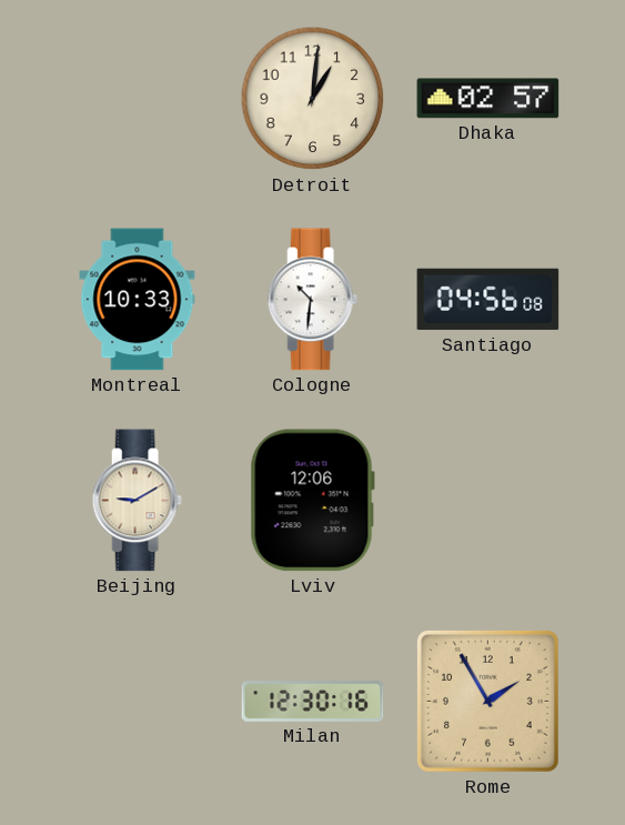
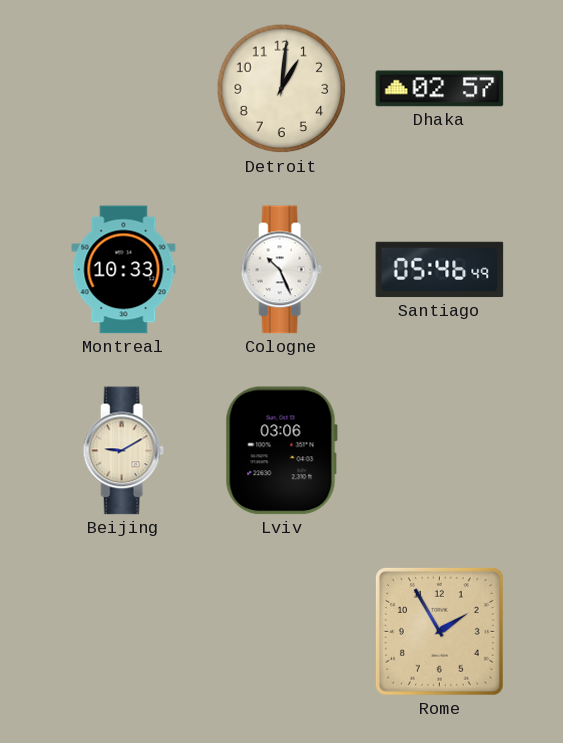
Cologne: 10:31 -> 10:26 (281, 270)
Santiago: 04:56 -> 05:46 (440, 270)
Lviv: 12:06 -> 03:06 (281, 451)
Milan: 12:30 -> none (313, 702)
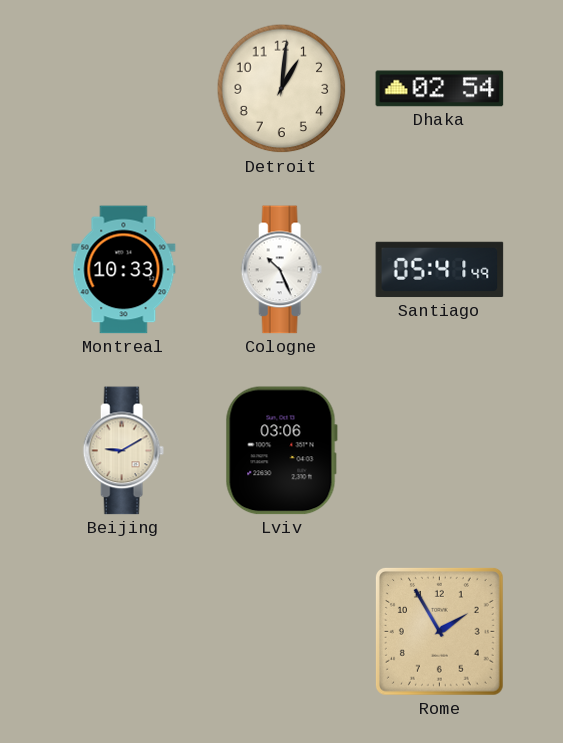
Dhaka: 02:57 -> 02:54 (440, 89)
Santiago: 05:46 -> 05:41 (440, 270)
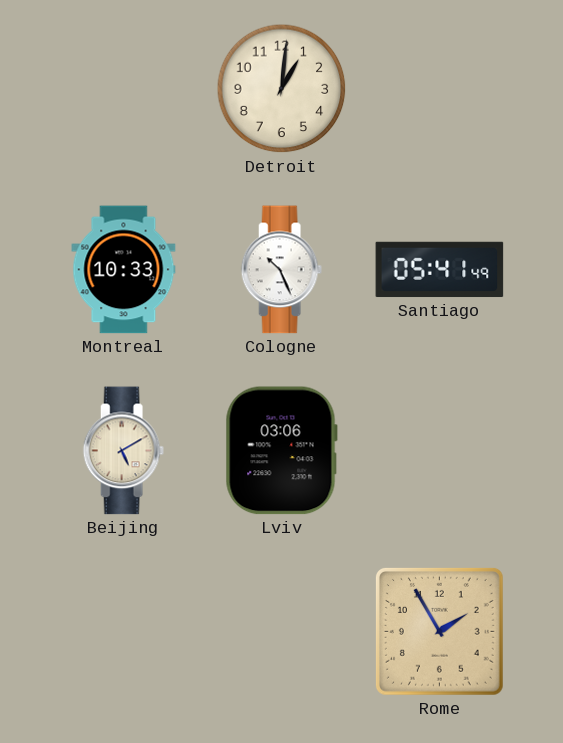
Dhaka: 02:54 -> none (440, 89)
Beijing: 9:10 -> 5:10 (123, 451)
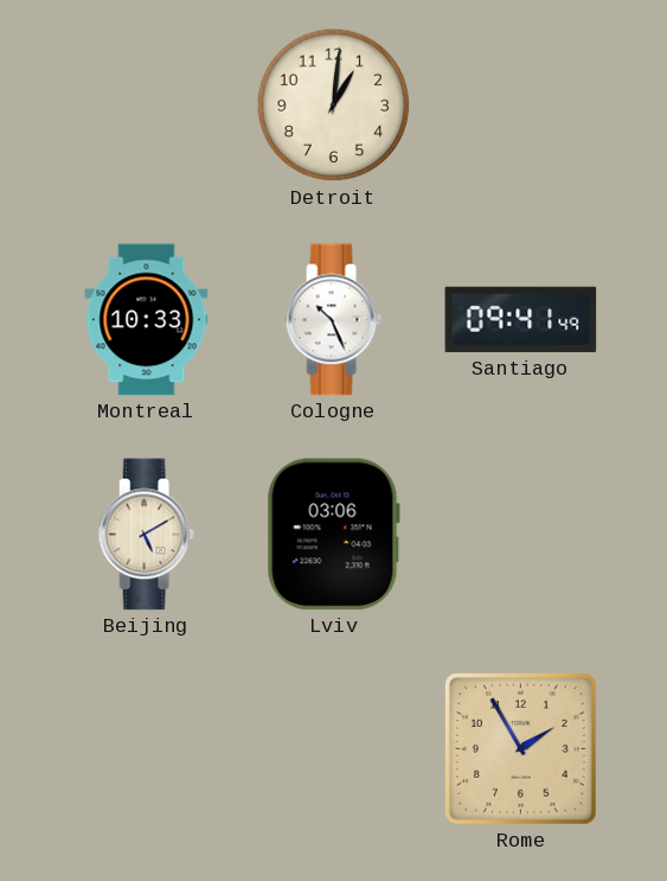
Santiago: 05:41 -> 09:41 (521, 320)
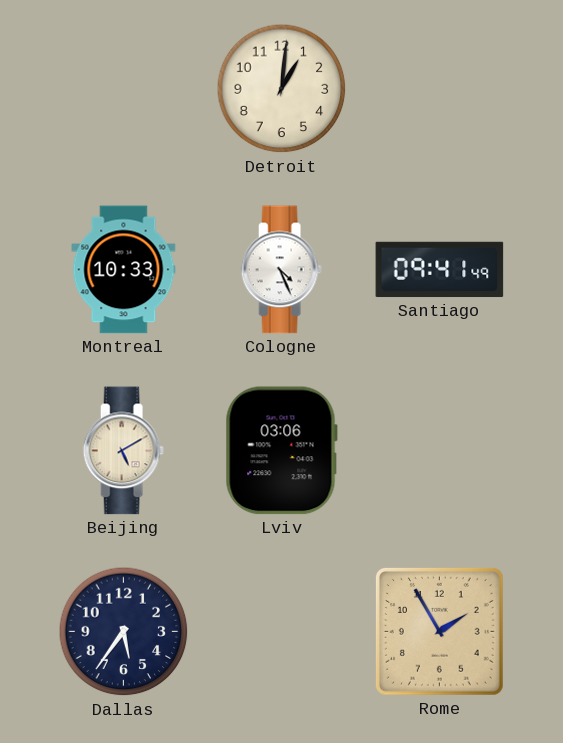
Cologne: 10:26 -> 4:26 (281, 270)
Dallas: none -> 5:36 (124, 632)
